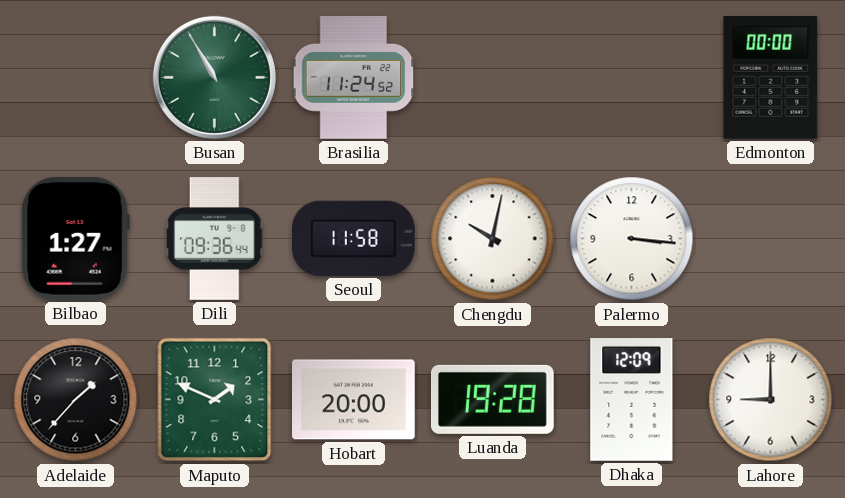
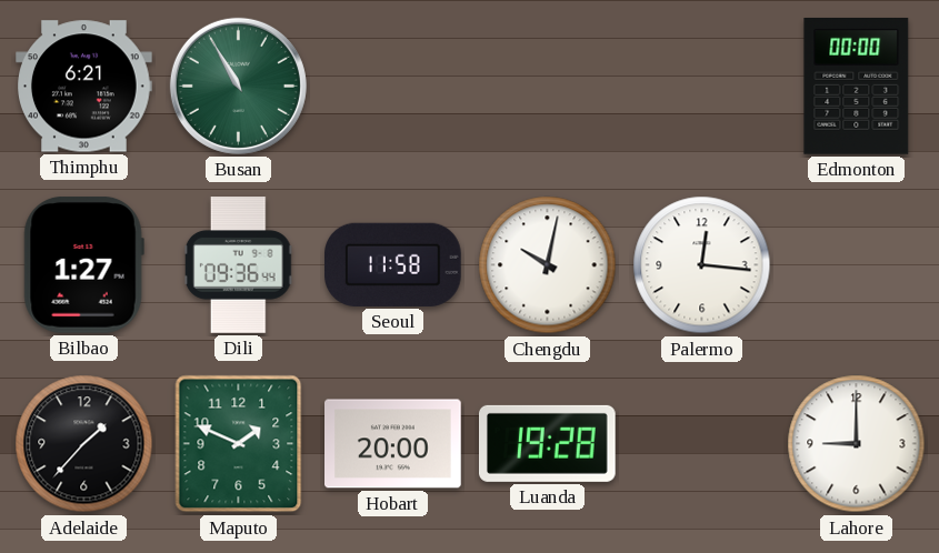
Thimphu: none -> 6:21 (84, 87)
Brasilia: 11:24 -> none (354, 78)
Palermo: 3:16 -> 12:16 (702, 265)
Dhaka: 12:09 -> none (632, 400)
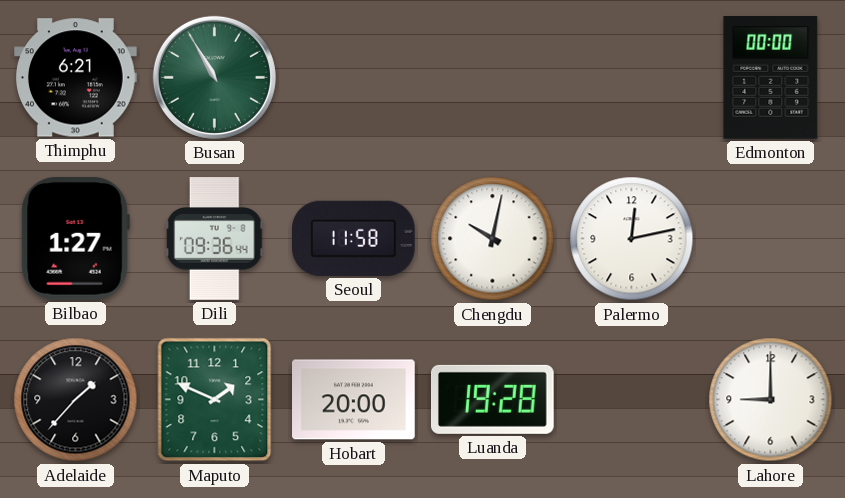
Palermo: 12:16 -> 12:13 (632, 239)
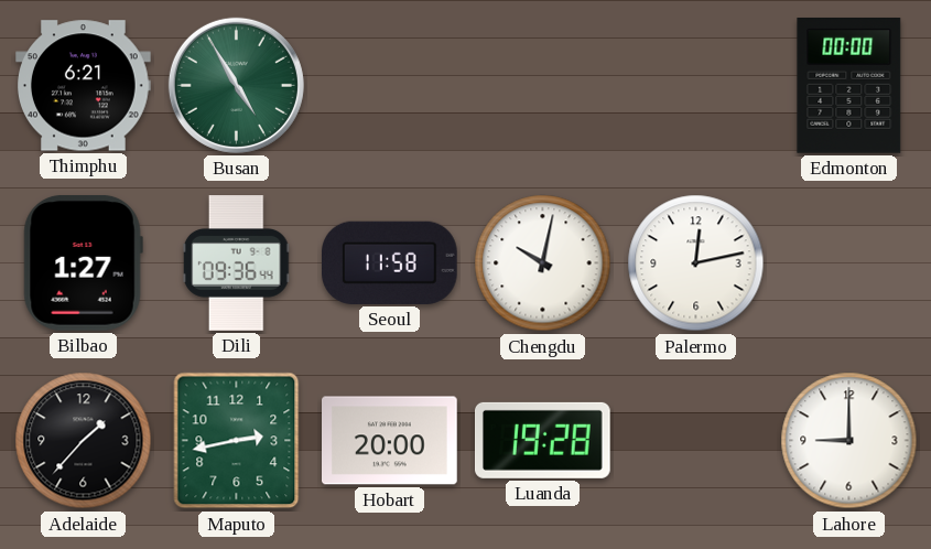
Busan: 10:55 -> 4:55 (236, 85)
Maputo: 1:49 -> 2:43 (237, 441)
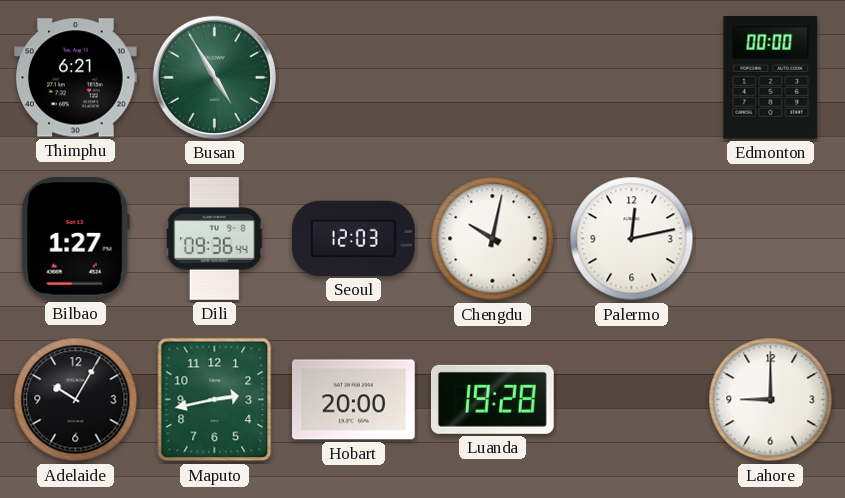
Seoul: 11:58 -> 12:03 (354, 238)
Adelaide: 1:37 -> 10:05 (76, 400)
